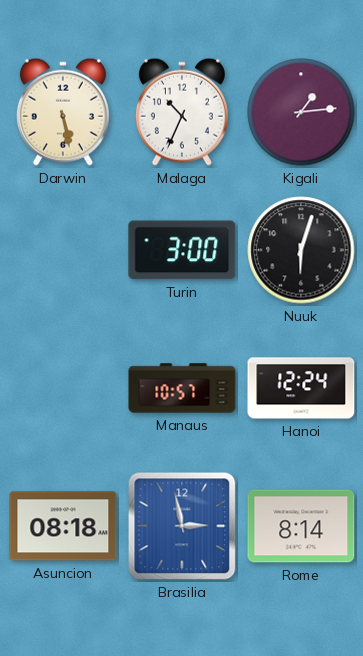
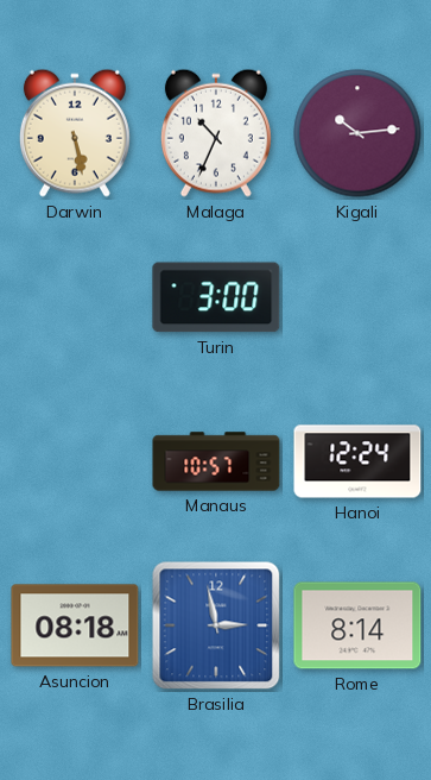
Kigali: 1:14 -> 10:14 (357, 133)
Nuuk: 6:03 -> none (301, 250)
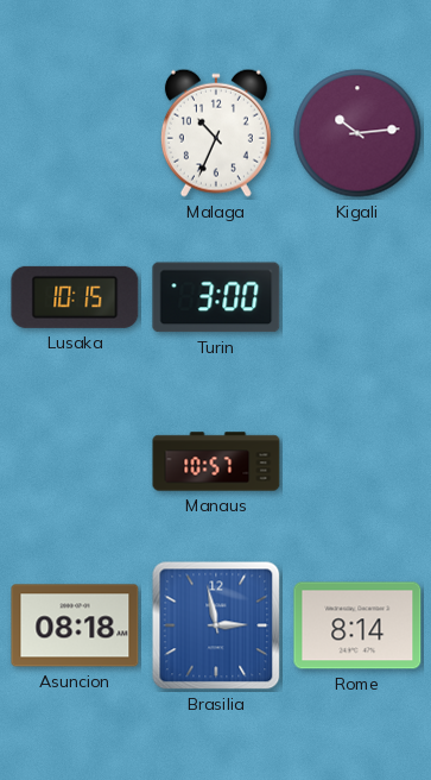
Darwin: 5:28 -> none (75, 133)
Lusaka: none -> 10:15 (75, 297)
Hanoi: 12:24 -> none (357, 461)
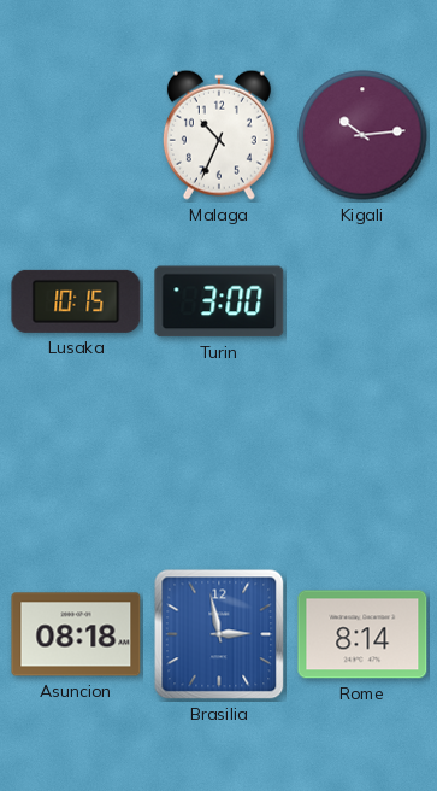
Manaus: 10:57 -> none (216, 461)
